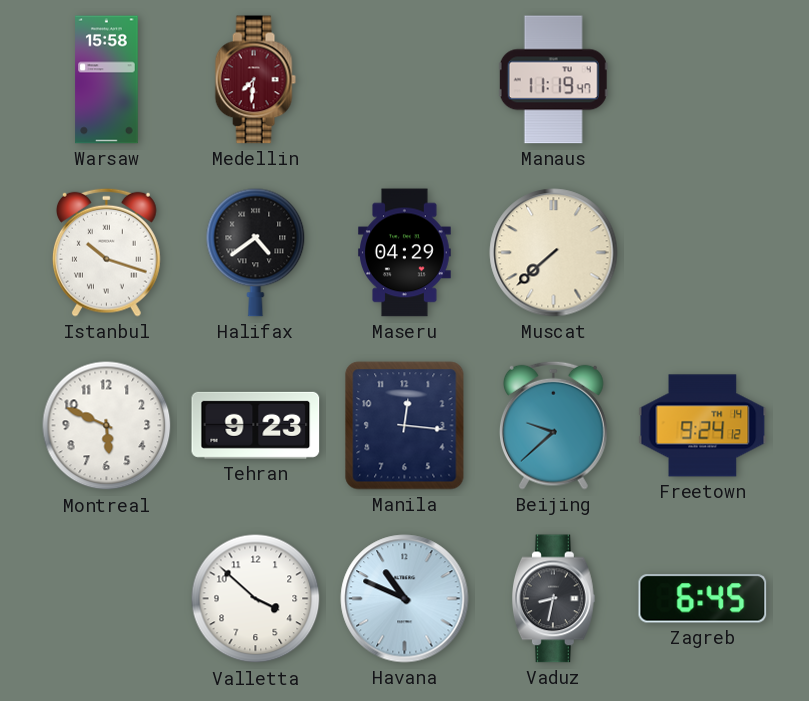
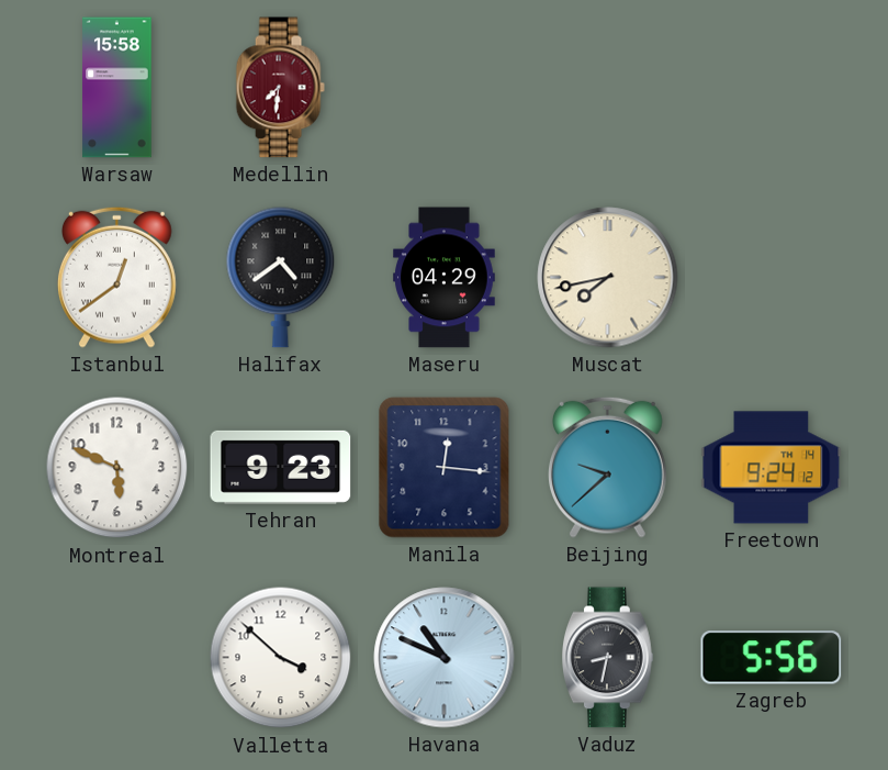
Manaus: 11:19 -> none (553, 80)
Istanbul: 10:18 -> 12:39 (116, 277)
Muscat: 7:38 -> 7:43 (608, 278)
Zagreb: 6:45 -> 5:56 (772, 658)
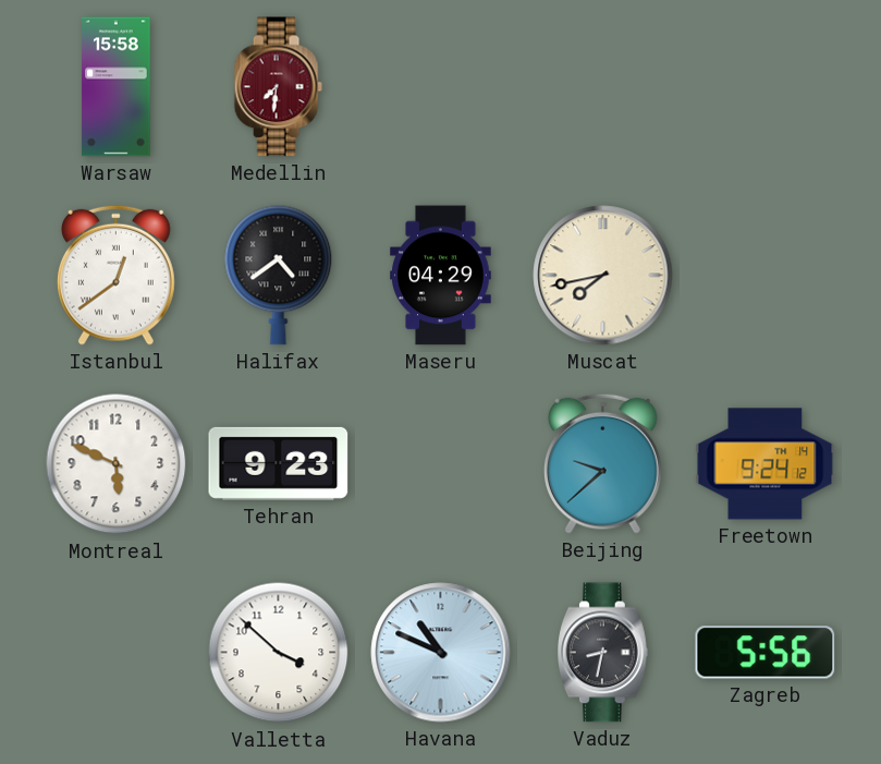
Manila: 12:16 -> none (445, 468)
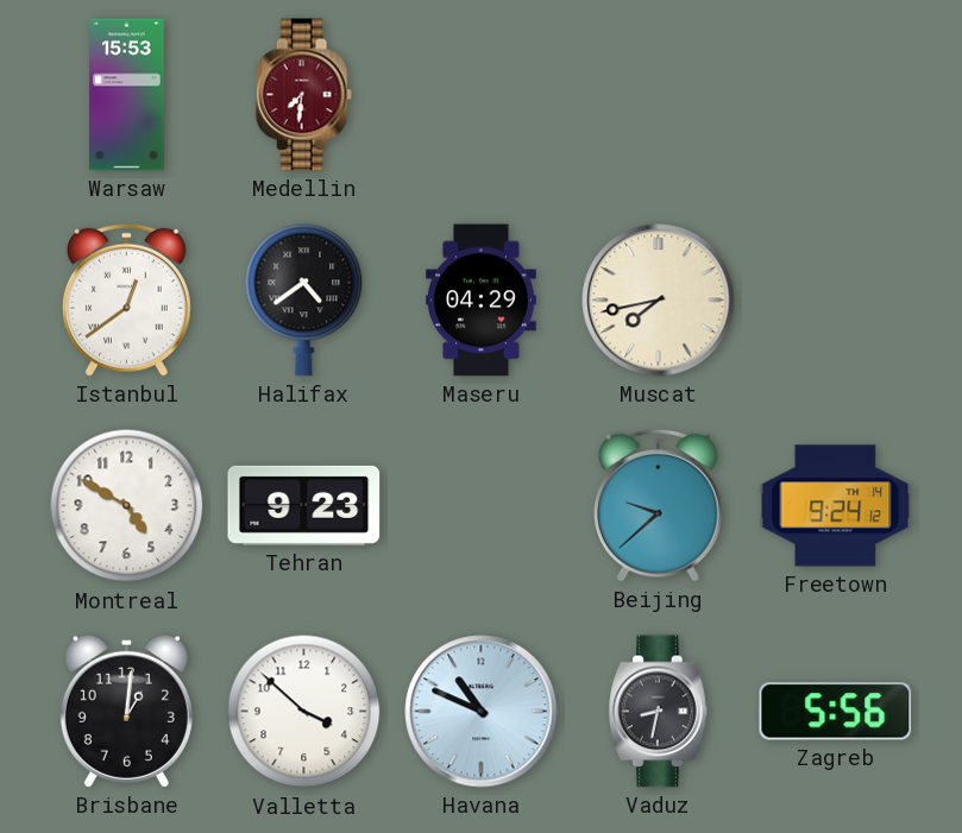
Warsaw: 15:58 -> 15:53 (127, 95)
Montreal: 5:49 -> 4:50 (127, 506)
Brisbane: none -> 1:01 (126, 711)
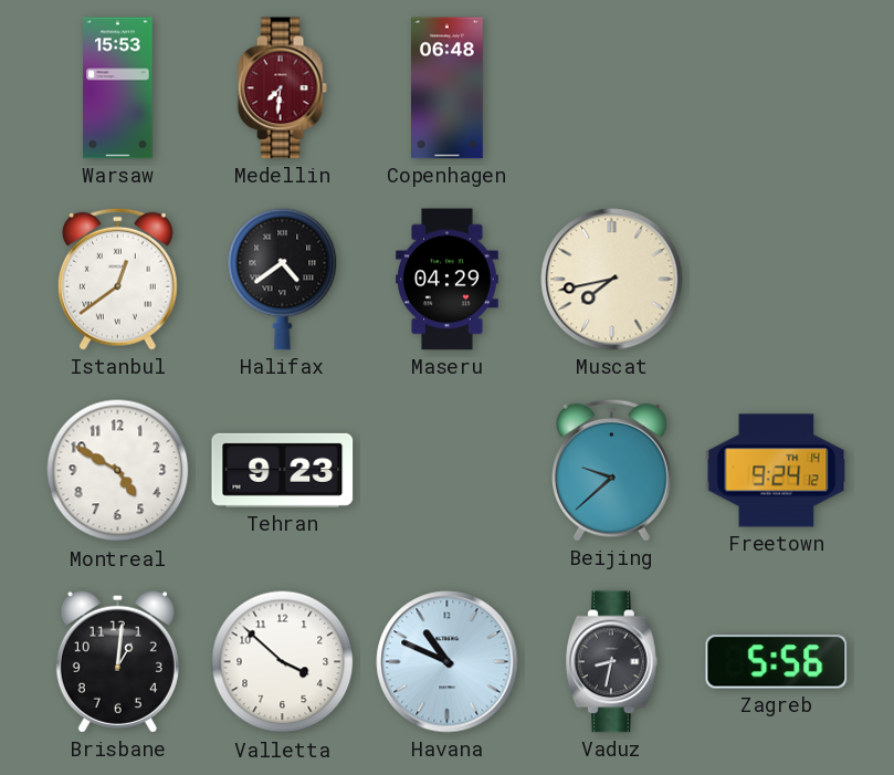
Copenhagen: none -> 06:48 (448, 88)
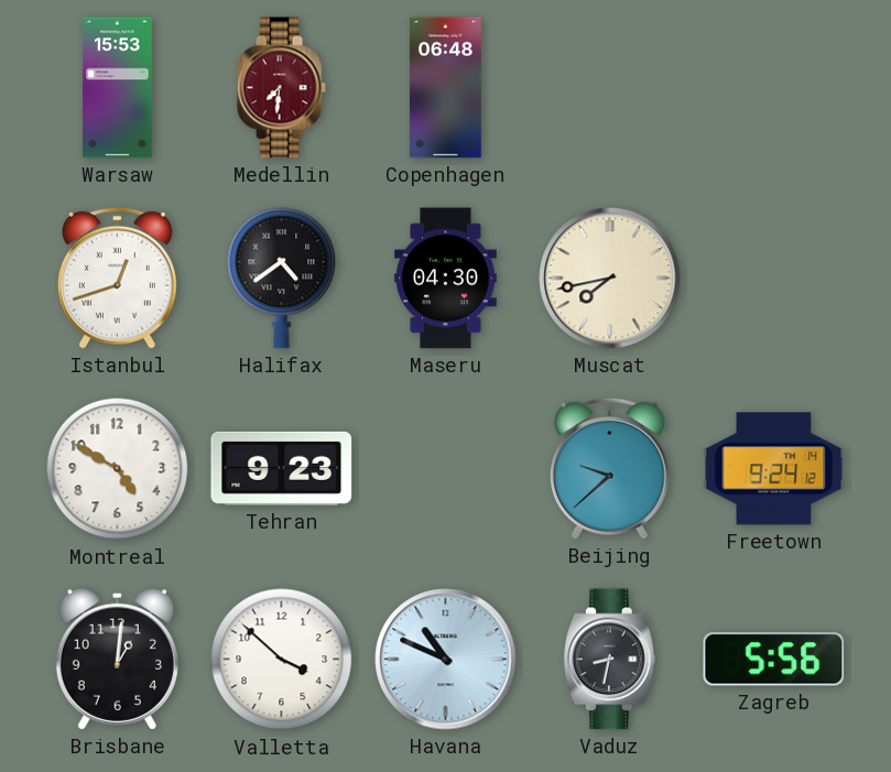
Istanbul: 12:39 -> 12:42 (117, 278)
Maseru: 04:29 -> 04:30 (446, 279)
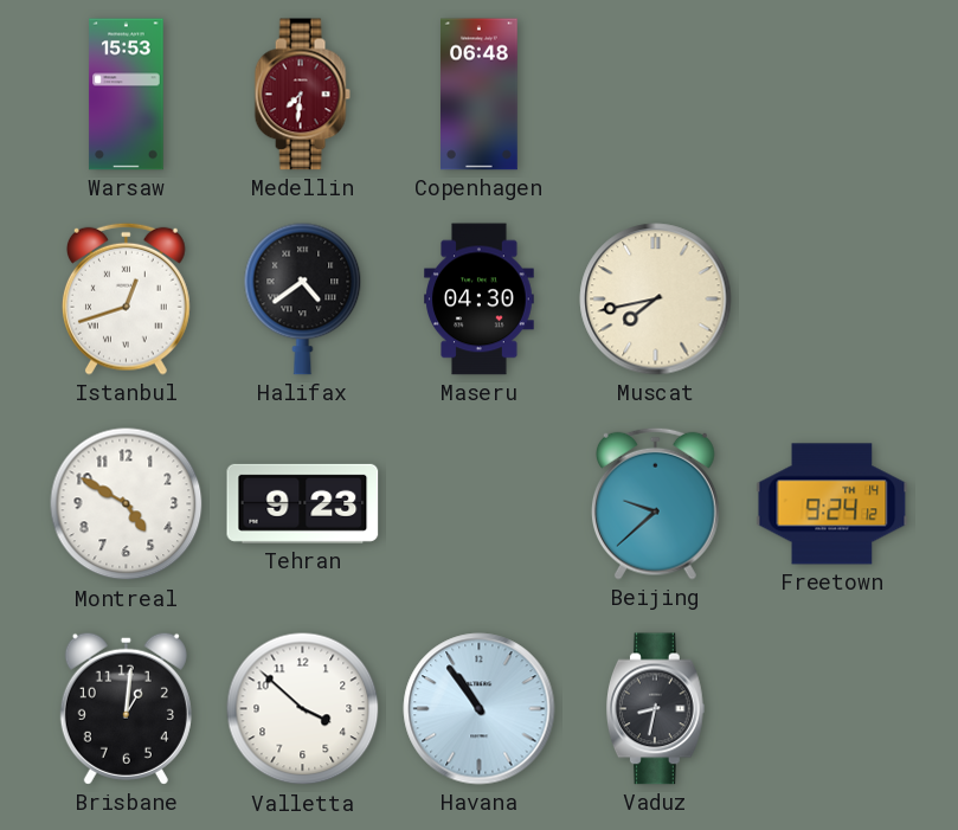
Havana: 10:49 -> 10:54 (480, 709)
Zagreb: 5:56 -> none (774, 660)
